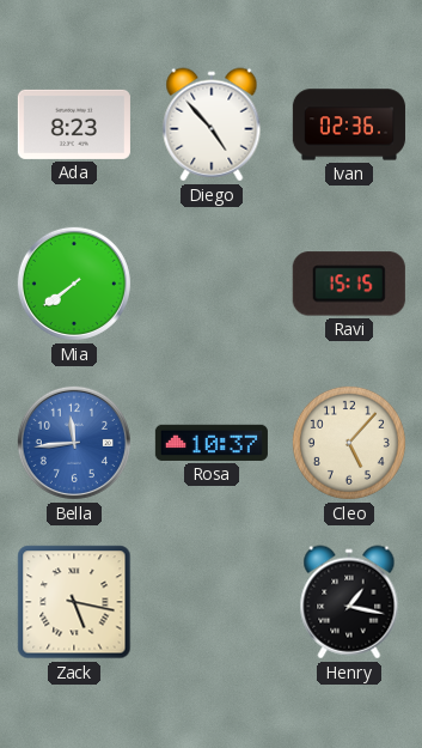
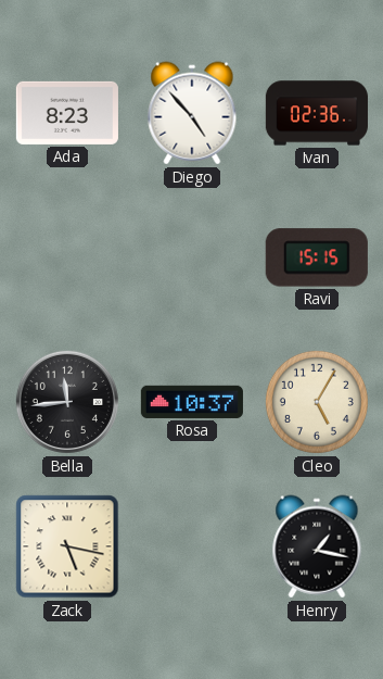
Mia: 7:39 -> none (74, 284)
Bella dial: blue -> black (67, 402)
Cleo: 5:07 -> 5:05 (317, 402)
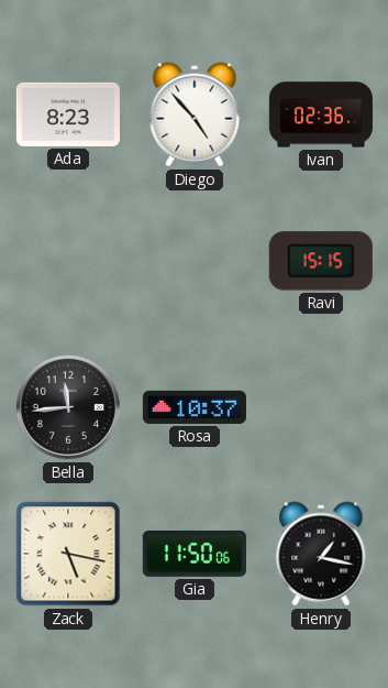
Cleo: 5:05 -> none (317, 402)
Gia: none -> 11:50 (195, 554)
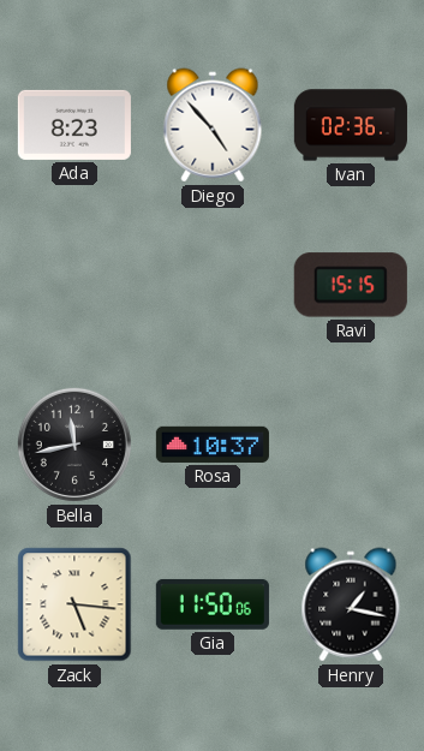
Bella: 11:44 -> 11:43 (74, 445)
Zack: 5:17 -> 5:16 (74, 604)
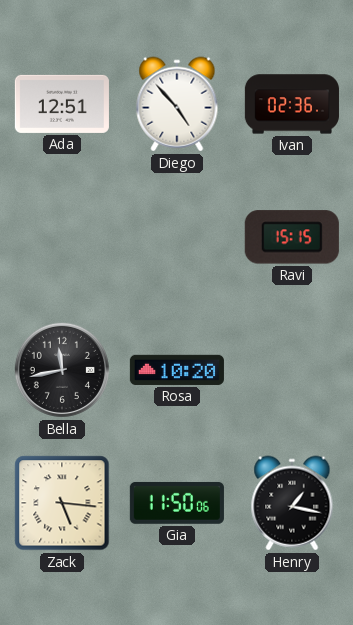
Ada: 8:23 -> 12:51 (62, 104)
Rosa: 10:37 -> 10:20 (177, 370)
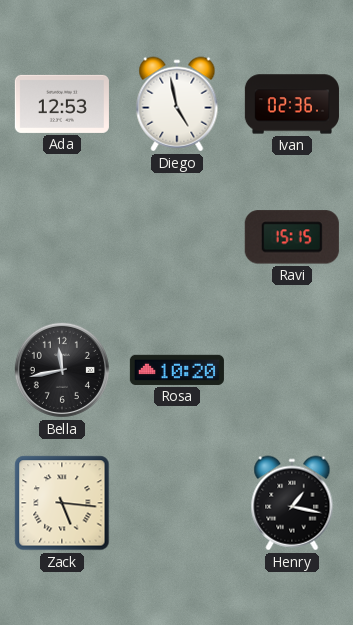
Ada: 12:51 -> 12:53 (62, 104)
Diego: 4:53 -> 4:58 (177, 104)
Gia: 11:50 -> none (177, 503)
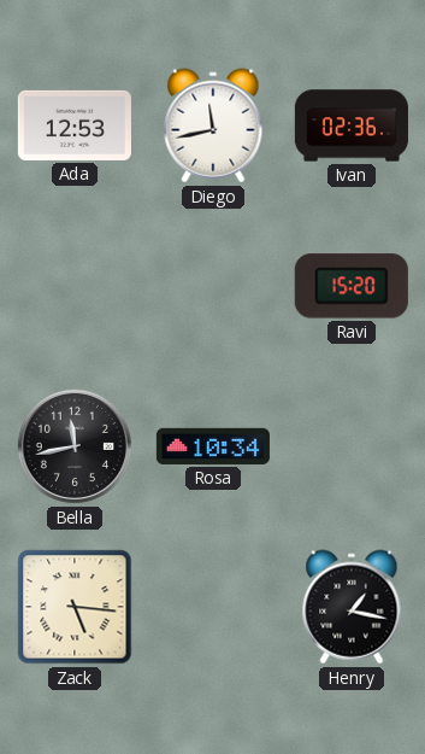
Diego: 4:58 -> 11:43 (213, 125)
Ravi: 15:15 -> 15:20 (352, 286)
Rosa: 10:20 -> 10:34 (213, 446)
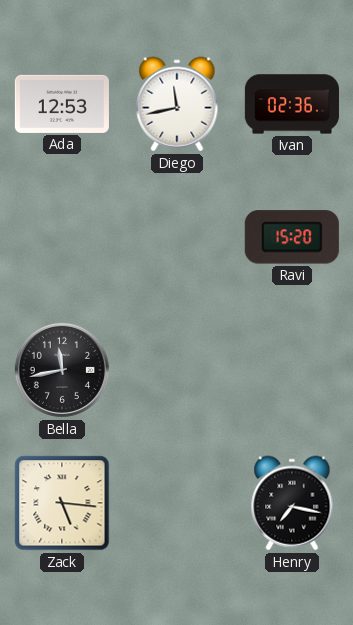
Rosa: 10:34 -> none (213, 446)
Henry: 1:17 -> 7:17 (292, 503)
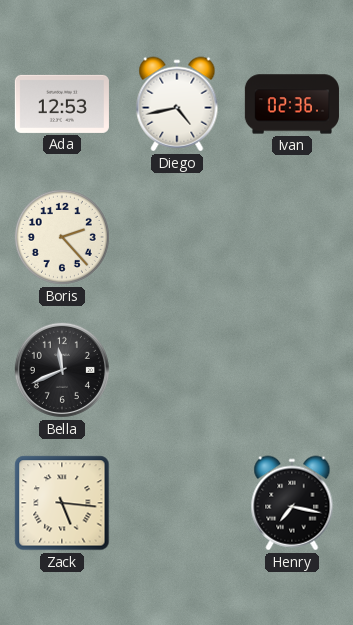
Diego: 11:43 -> 4:43 (177, 104)
Boris: none -> 2:23 (62, 237)
Ravi: 15:20 -> none (292, 237)
Bella: 11:43 -> 11:41 (62, 370)
